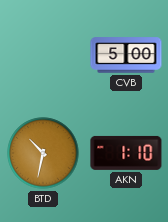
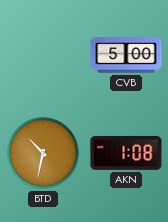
AKN: 1:10 -> 1:08 (126, 153)
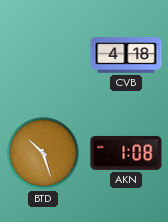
CVB: 5:00 -> 4:18 (126, 55)
BTD: 10:32 -> 10:27 (43, 153)
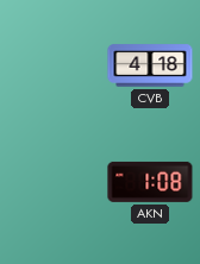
BTD: 10:27 -> none (43, 153)
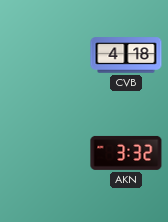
AKN: 1:08 -> 3:32 (126, 153)
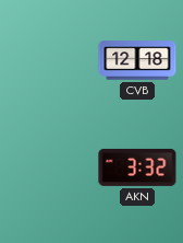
CVB: 4:18 -> 12:18 (137, 60)
